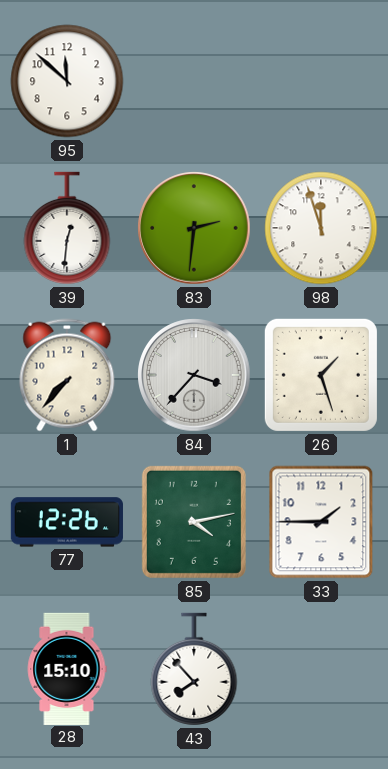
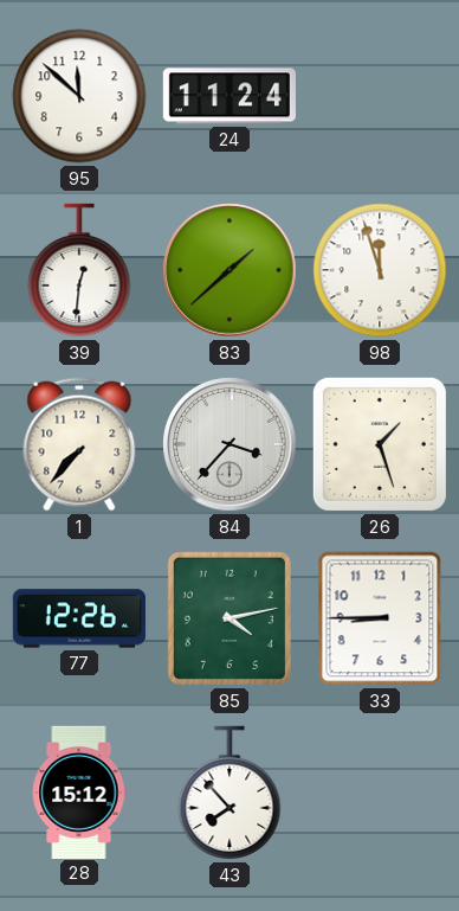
24: none -> 11:24 (229, 96)
83: 2:31 -> 1:38 (229, 270)
33: 1:45 -> 8:45 (380, 618)
28: 15:10 -> 15:12 (79, 791)
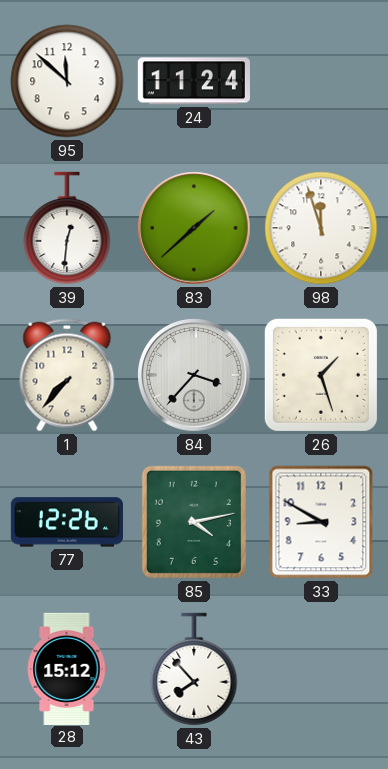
33: 8:45 -> 8:50 (321, 522)
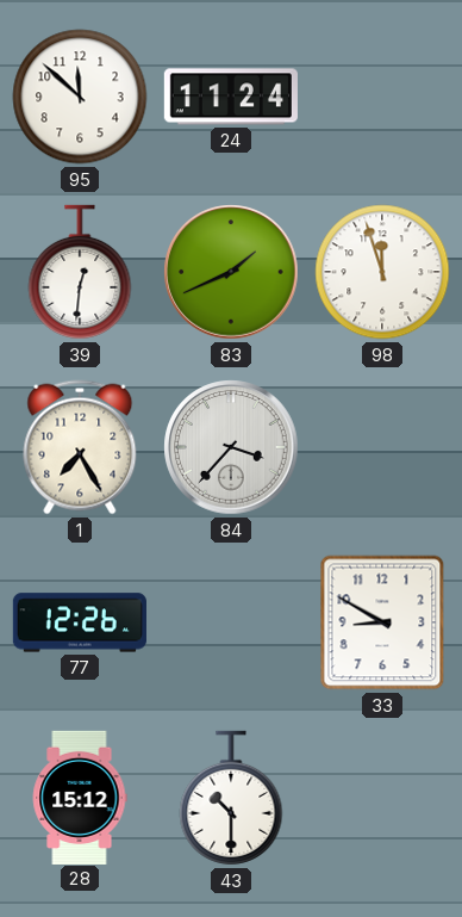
83: 1:38 -> 1:41 (231, 272)
1: 7:37 -> 7:25 (80, 447)
26: 1:27 -> none (321, 375)
85: 4:13 -> none (194, 522)
43: 7:53 -> 10:30 (231, 798)
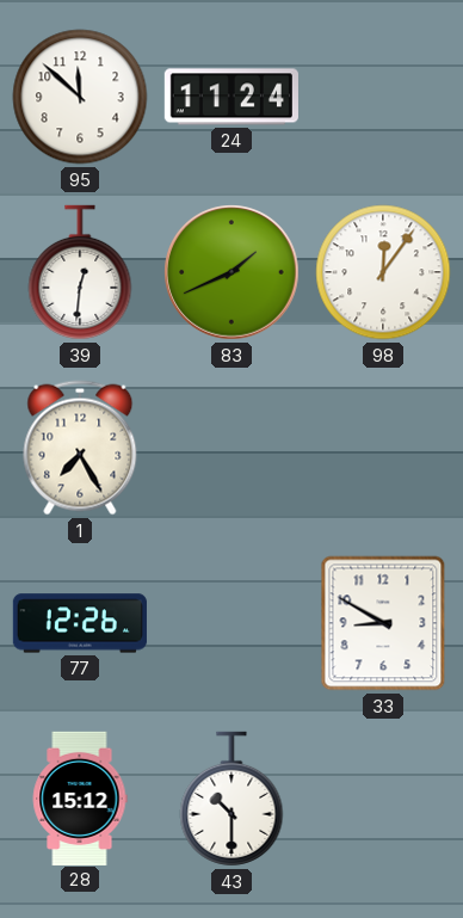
98: 11:57 -> 12:06 (383, 272)
84: 3:37 -> none (231, 447)
